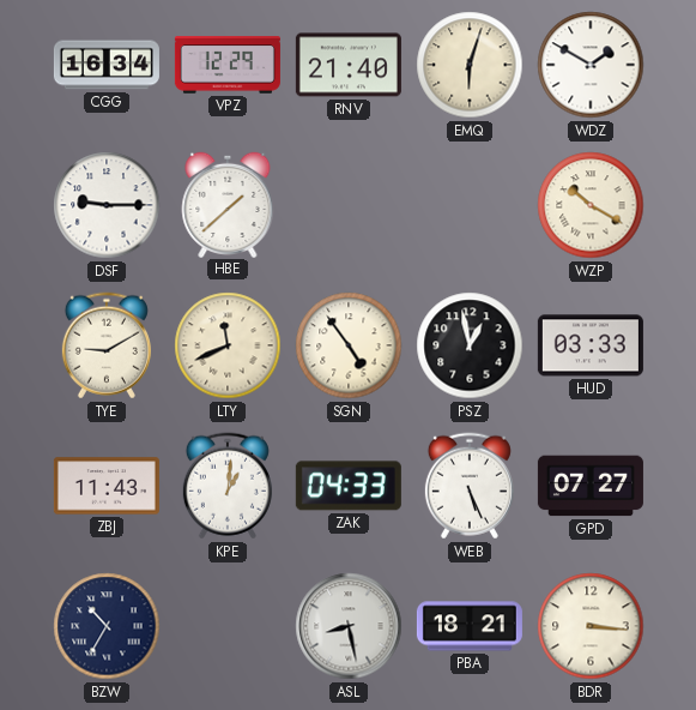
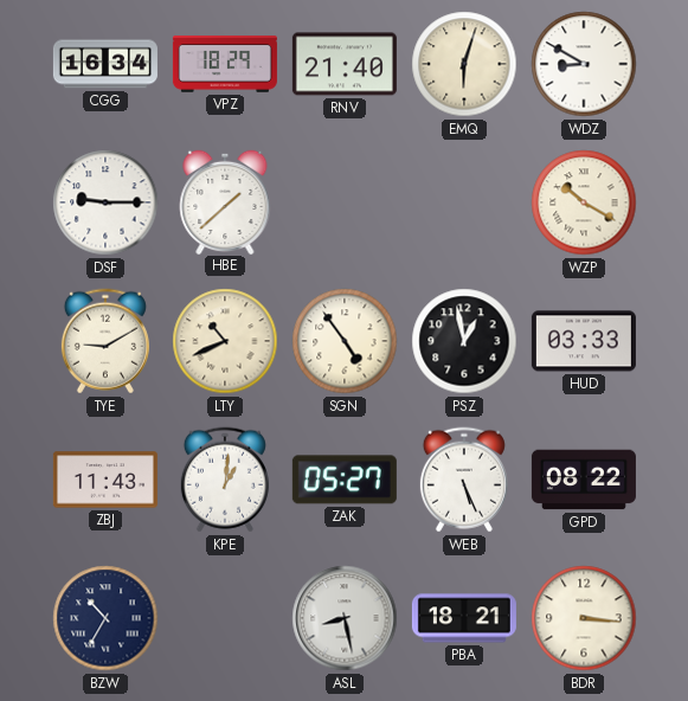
VPZ: 12:29 -> 18:29 (225, 64)
WDZ: 1:50 -> 8:50 (584, 64)
LTY: 11:41 -> 10:41 (225, 341)
ZAK: 04:33 -> 05:27 (345, 480)
GPD: 07:27 -> 08:22 (584, 480)
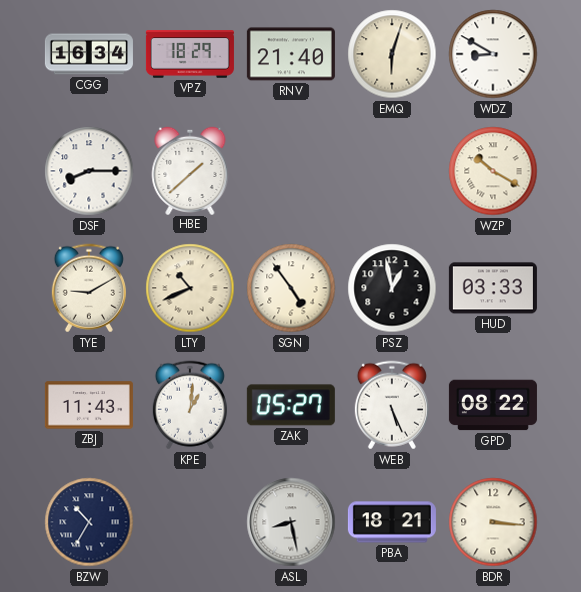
DSF: 9:15 -> 8:15 (89, 171)
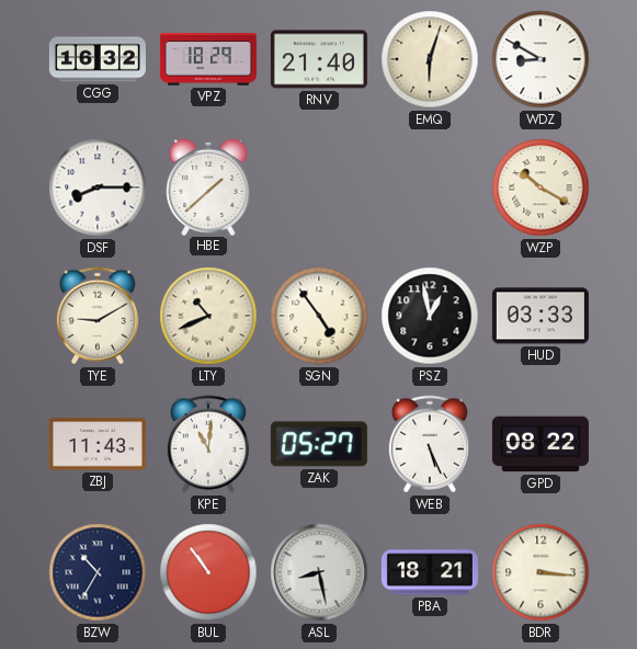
CGG: 16:34 -> 16:32 (98, 59)
KPE: 1:01 -> 11:01 (208, 444)
BUL: none -> 10:54 (208, 572)
